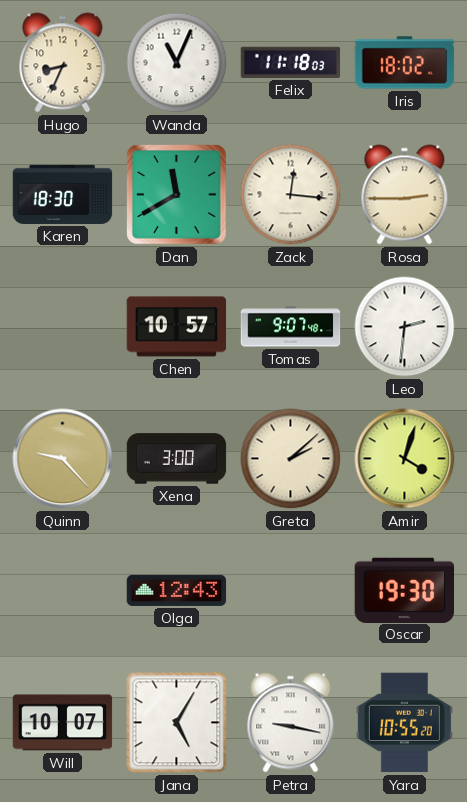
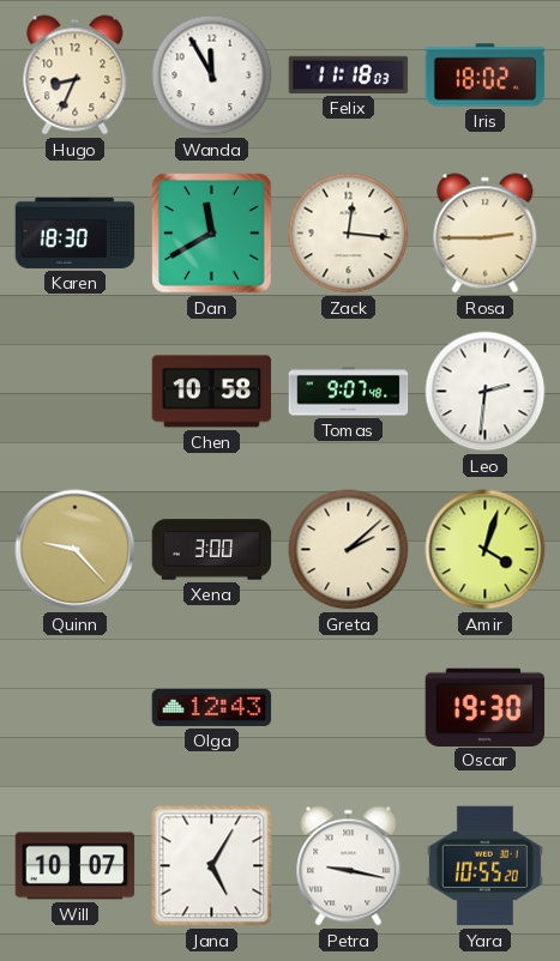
Wanda: 11:04 -> 11:55 (212, 75)
Chen: 10:57 -> 10:58 (212, 392)
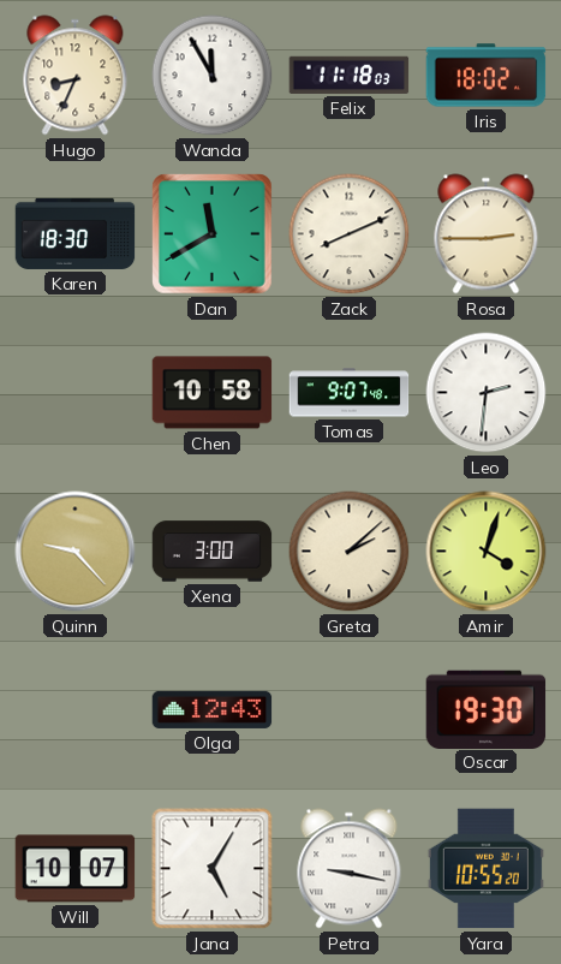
Zack: 12:16 -> 8:11 (350, 234)
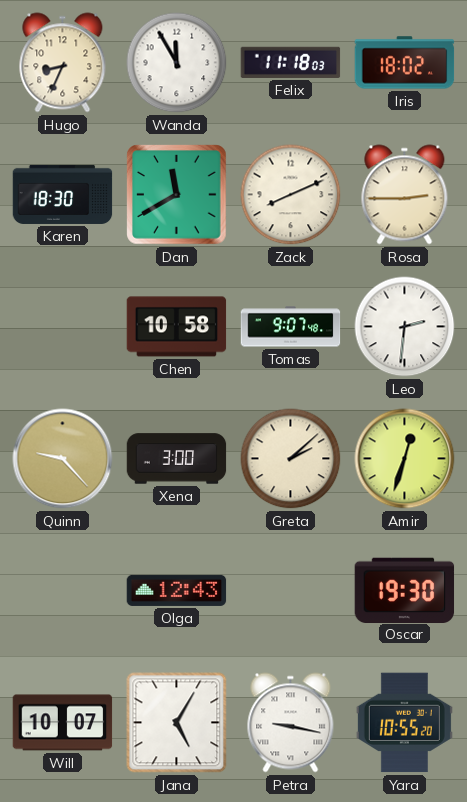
Amir: 4:03 -> 12:33 (405, 459)
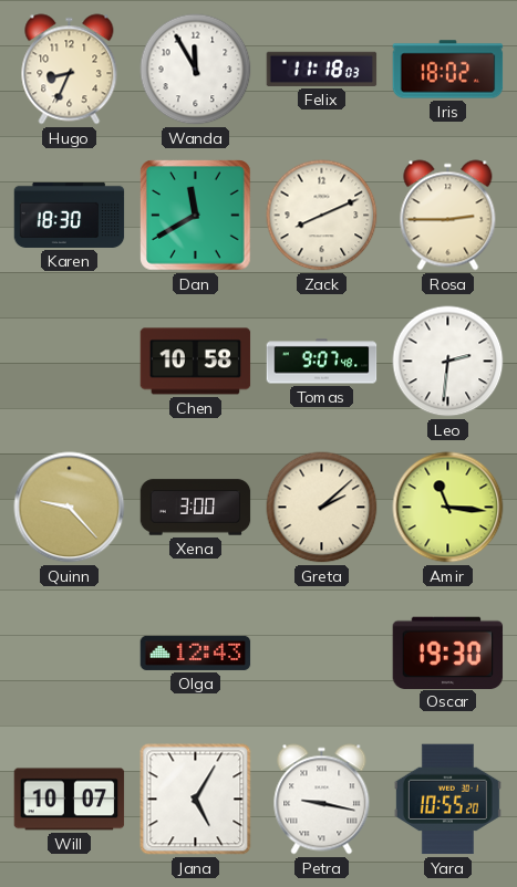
Amir: 12:33 -> 11:16 (448, 508)
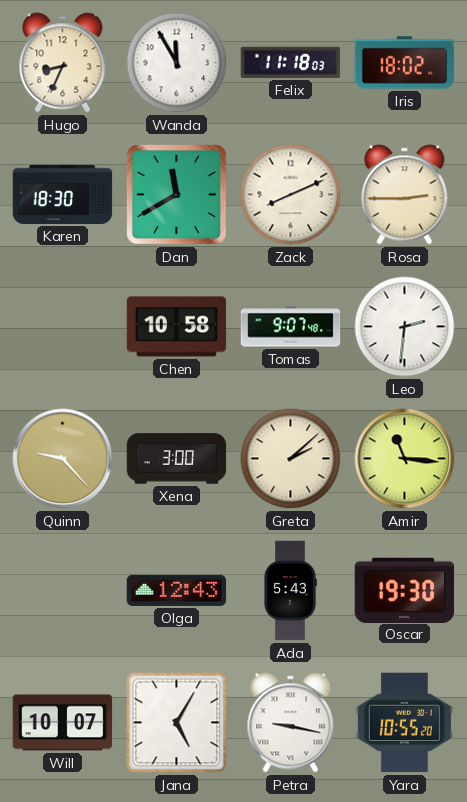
Ada: none -> 5:43 (290, 591)
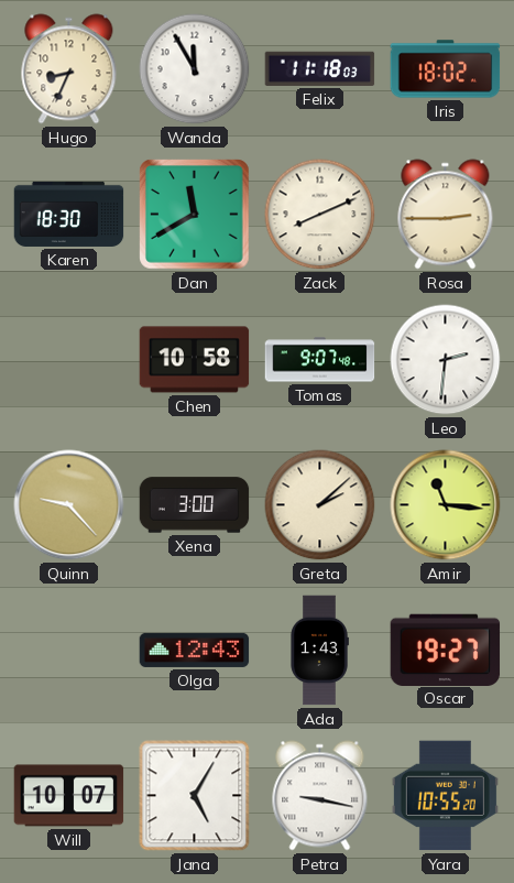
Ada: 5:43 -> 1:43 (319, 651)
Oscar: 19:30 -> 19:27 (446, 650)
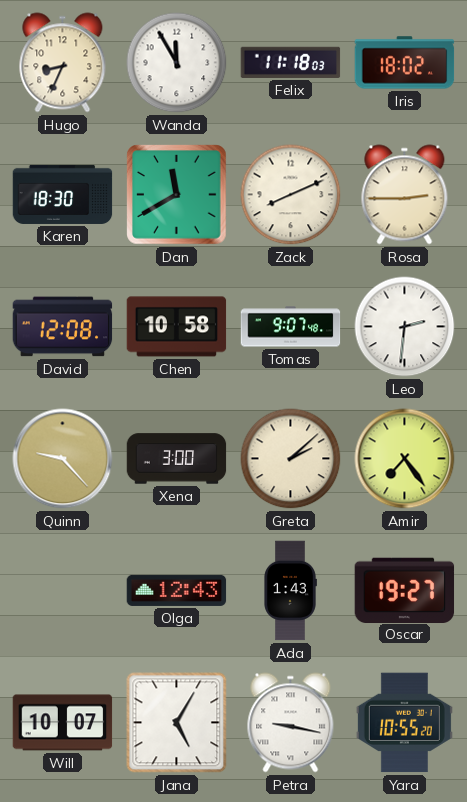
David: none -> 12:08 (63, 327)
Amir: 11:16 -> 7:24 (405, 459)
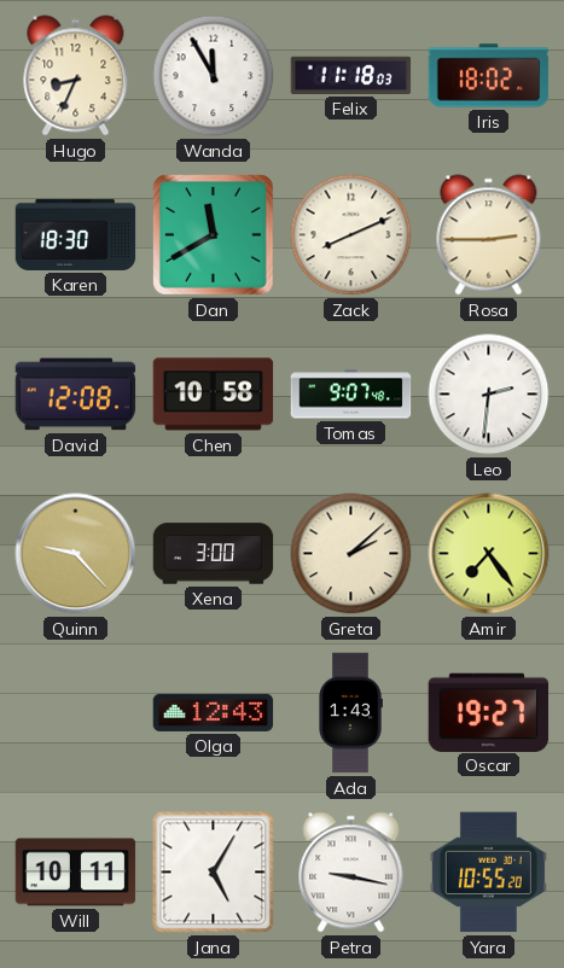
Will: 10:07 -> 10:11 (76, 873)
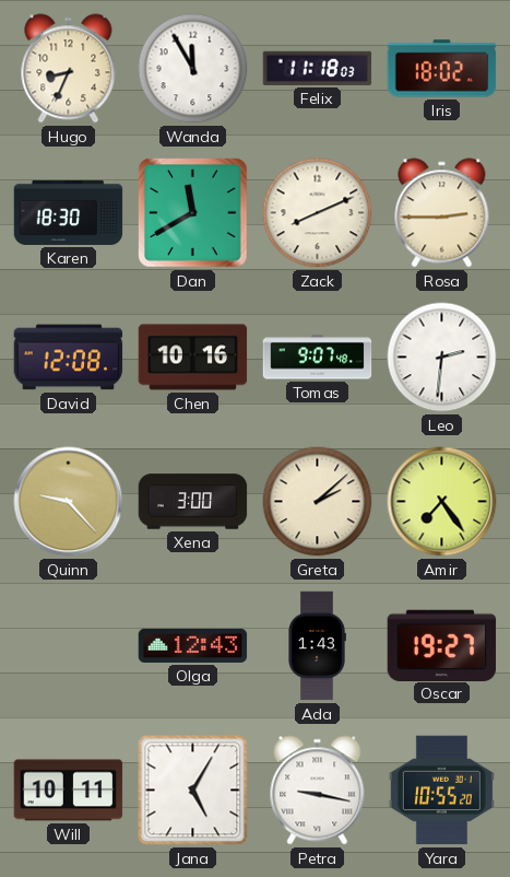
Chen: 10:58 -> 10:16 (193, 358)
